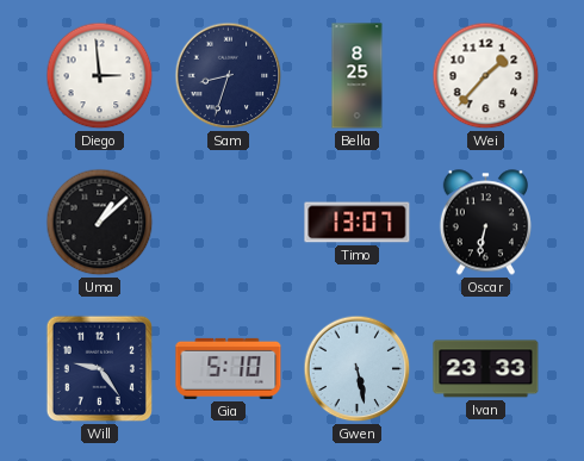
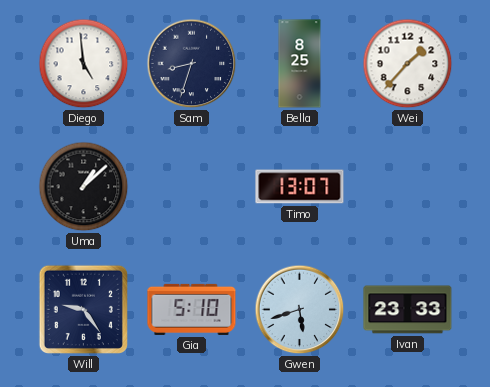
Diego: 2:59 -> 4:59 (84, 64)
Oscar: 6:32 -> none (485, 223)
Gwen: 5:28 -> 5:42 (300, 310)
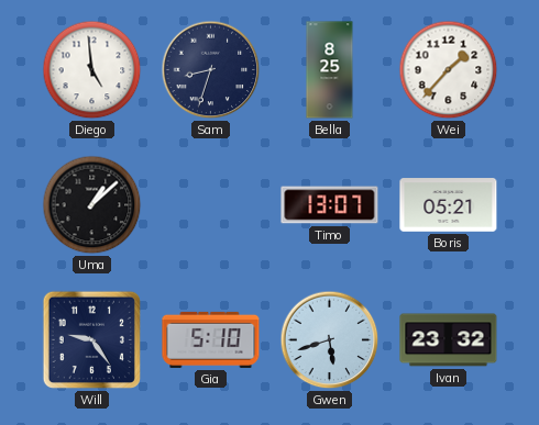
Boris: none -> 05:21 (449, 205)
Ivan: 23:33 -> 23:32 (449, 340)
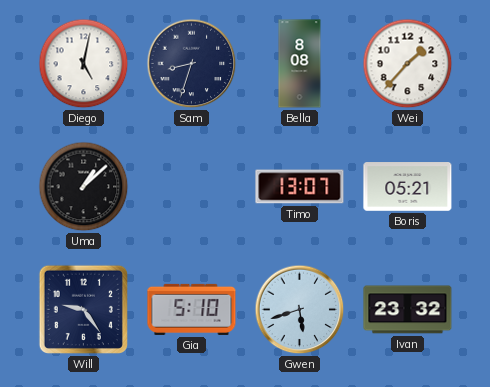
Diego: 4:59 -> 5:02 (84, 64)
Bella: 8:25 -> 8:08 (300, 64)
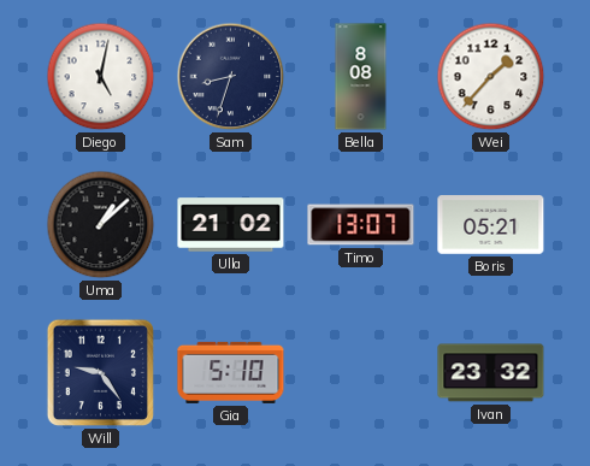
Ulla: none -> 21:02 (231, 225)
Gwen: 5:42 -> none (300, 310)
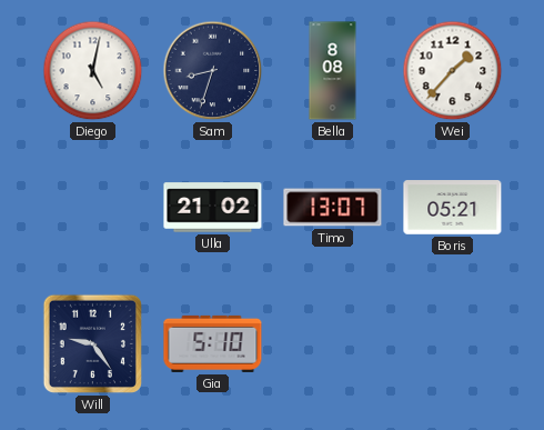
Uma: 1:08 -> none (101, 225)
Ivan: 23:32 -> none (491, 373)
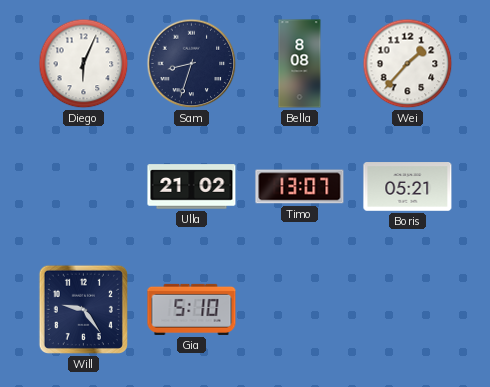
Diego: 5:02 -> 6:04 (84, 64)
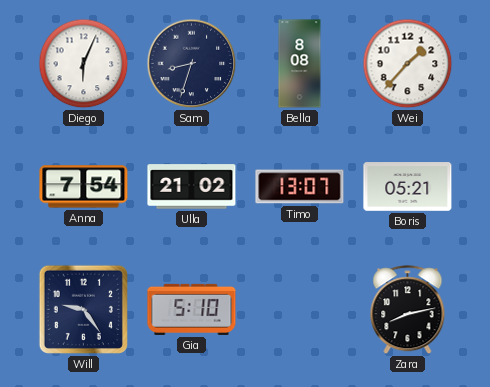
Anna: none -> 7:54 (84, 187)
Zara: none -> 8:13 (408, 310)
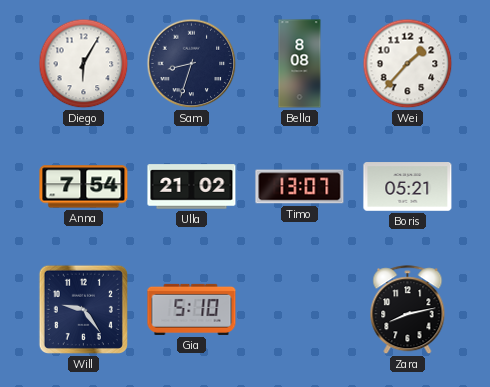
Diego: 6:04 -> 6:05 (84, 64)
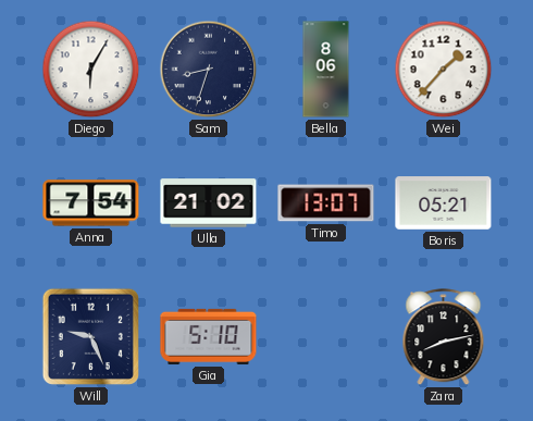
Bella: 8:08 -> 8:06 (326, 70)
Will: 9:24 -> 9:26 (90, 336)
